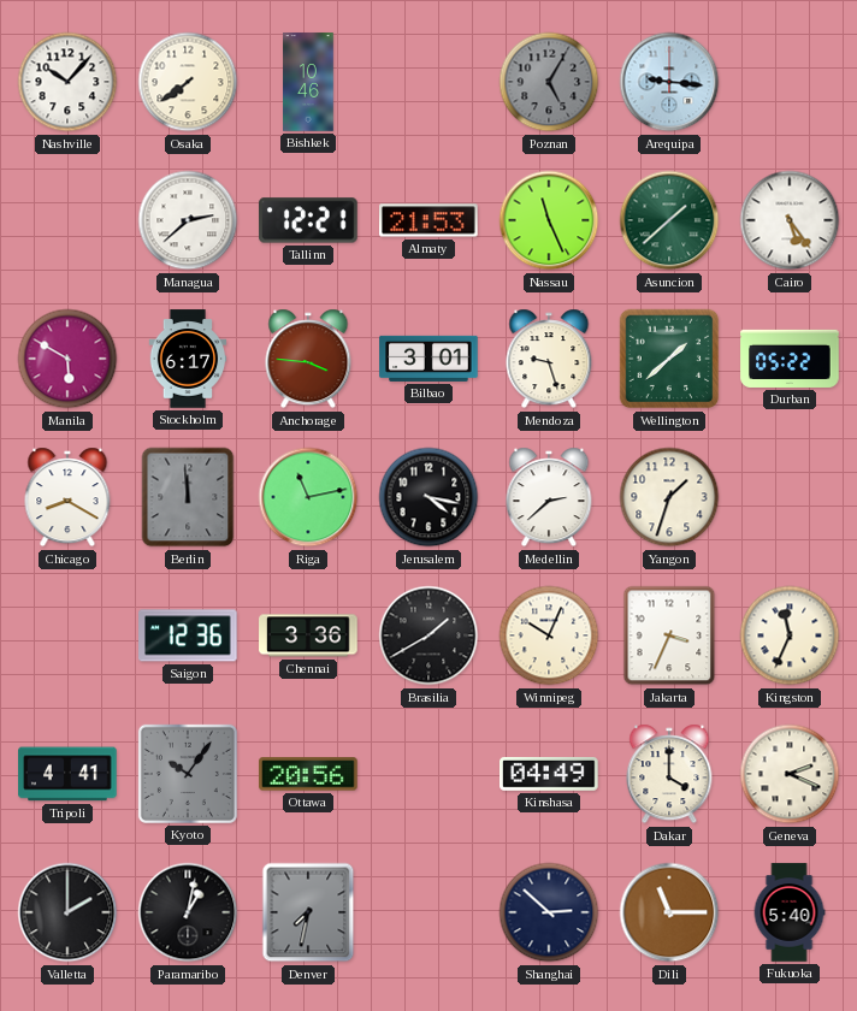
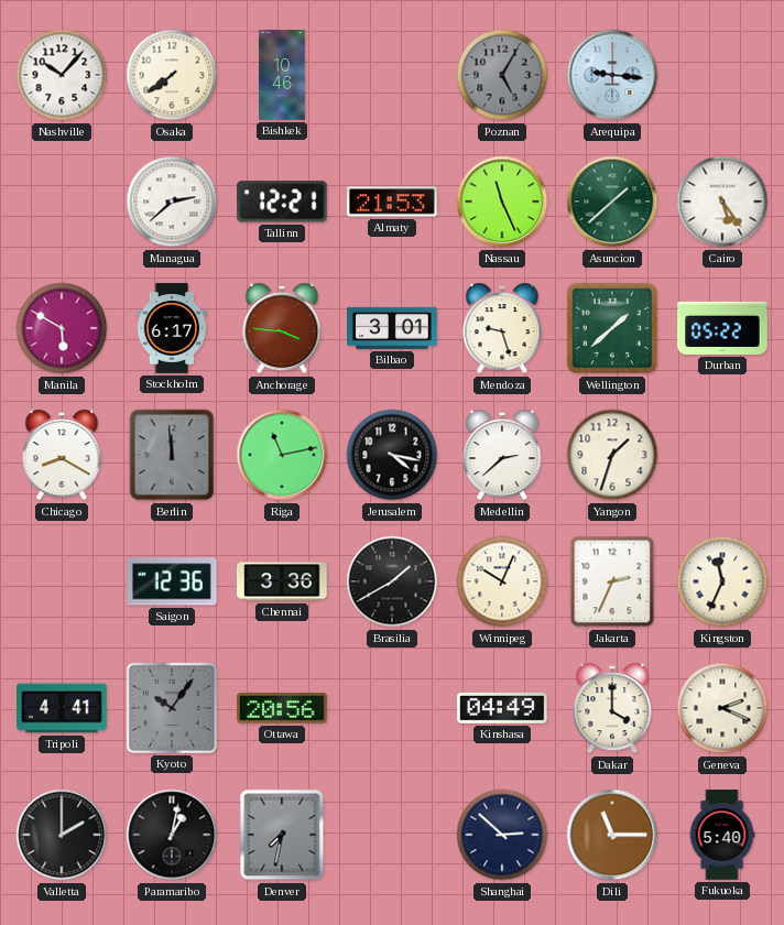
Jakarta: 3:34 -> 2:34 (612, 581)
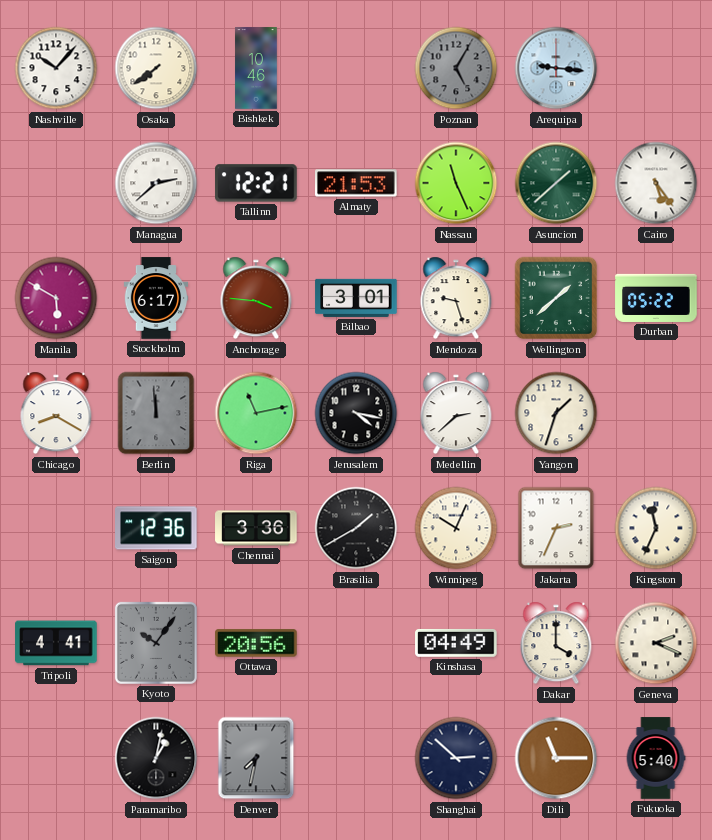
Valletta: 2:00 -> none (62, 835)
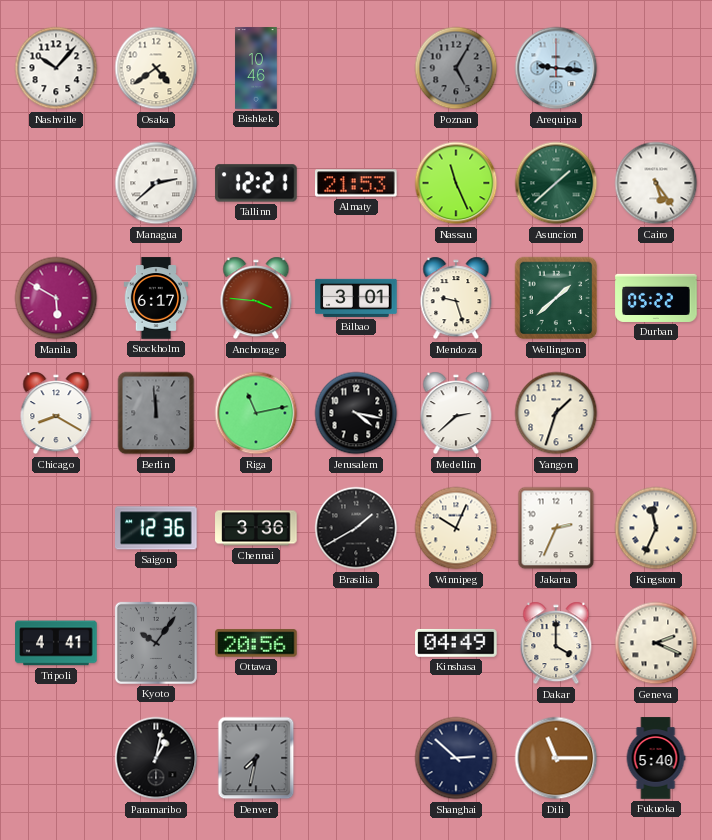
Osaka: 7:39 -> 4:39 (156, 68)
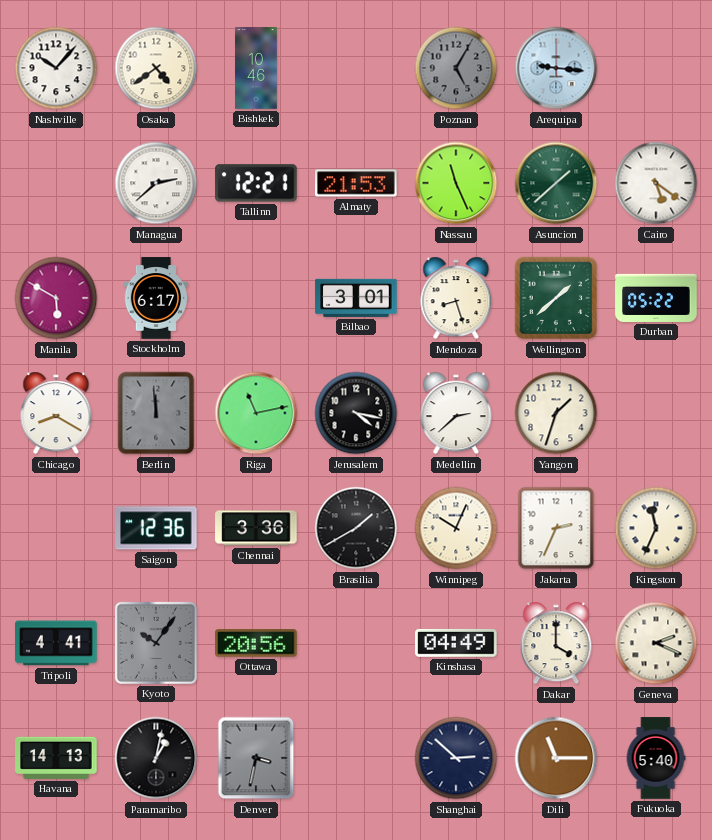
Cairo: 5:24 -> 5:21 (656, 183)
Anchorage: 3:46 -> none (256, 298)
Mendoza: 9:27 -> 8:27 (456, 298)
Havana: none -> 14:13 (56, 758)
Denver: 7:32 -> 3:32 (256, 758)
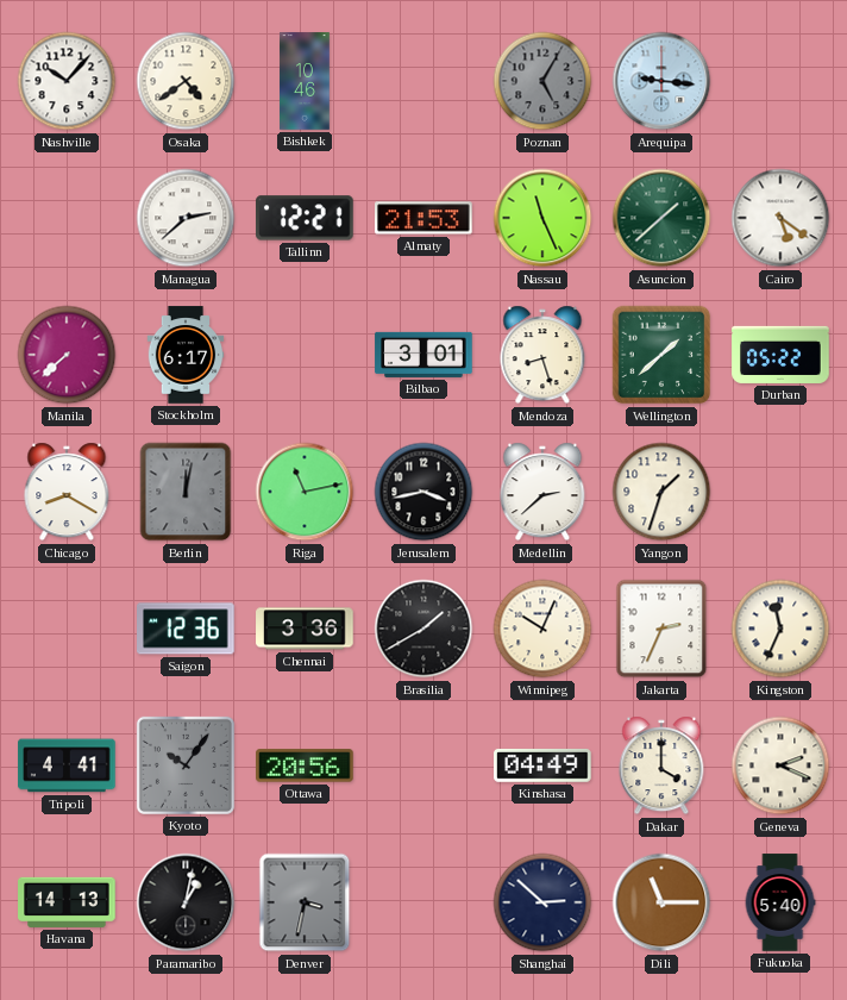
Manila: 5:50 -> 7:38 (67, 355)
Berlin: 11:59 -> 12:02 (186, 492)
Jerusalem: 4:17 -> 3:43 (424, 492)
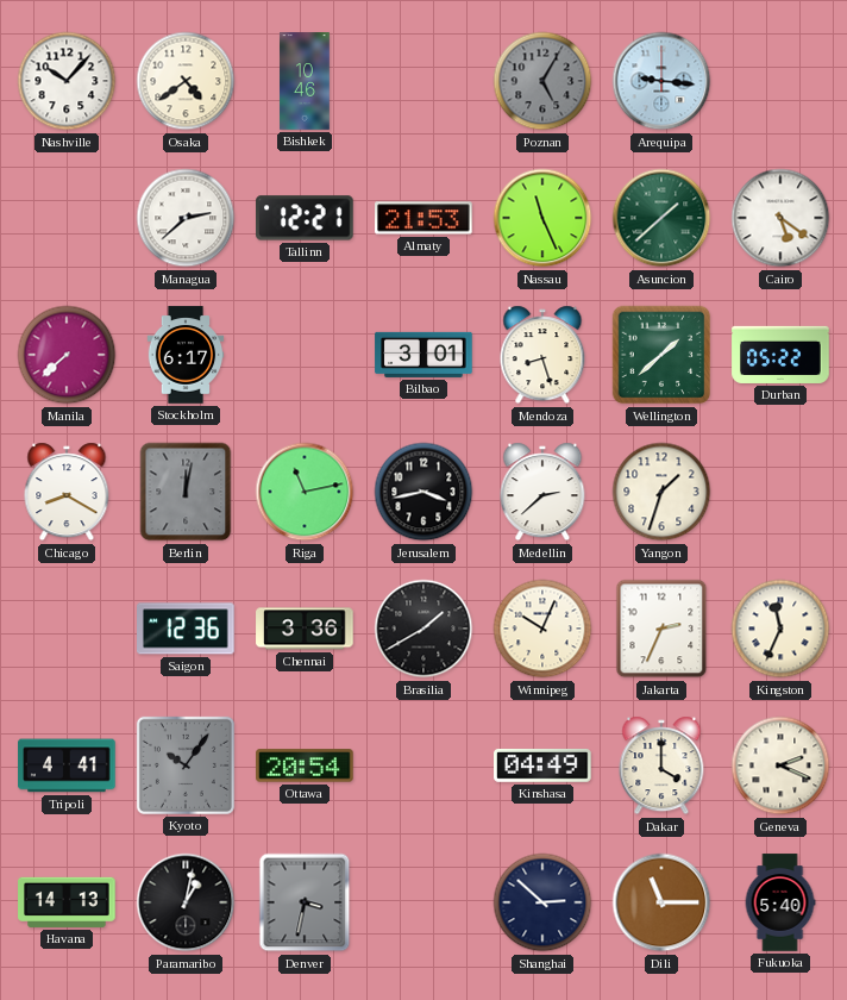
Ottawa: 20:56 -> 20:54 (305, 765)
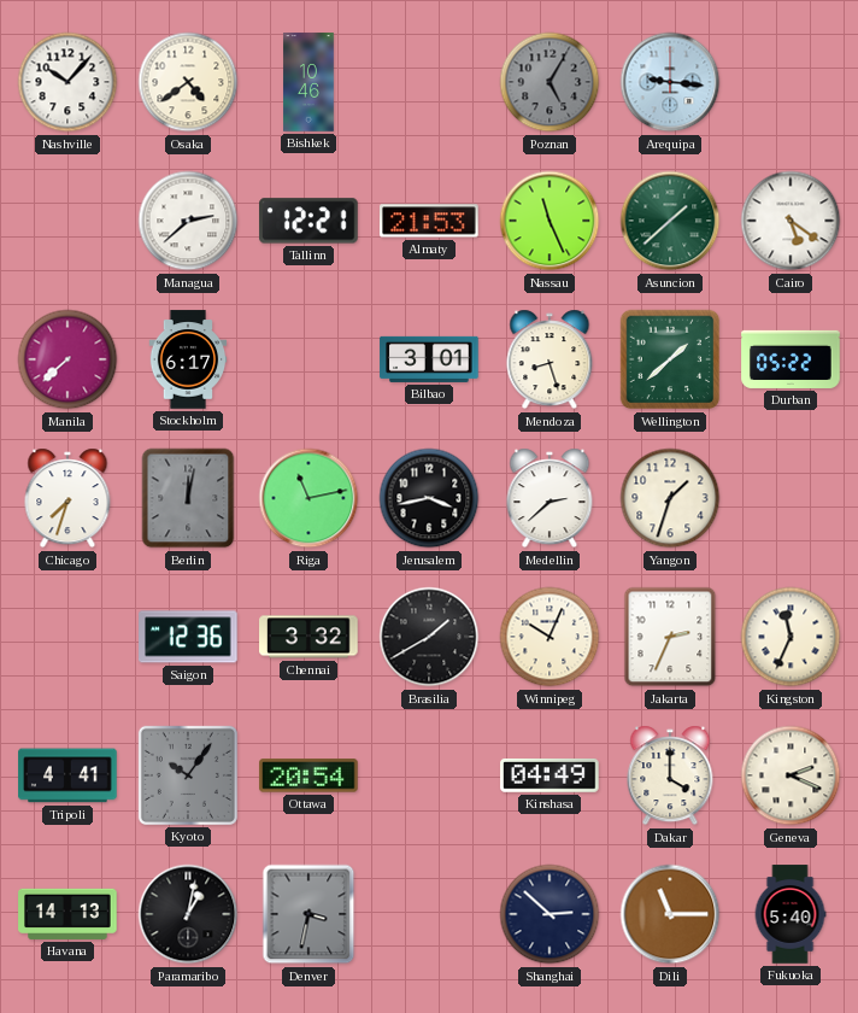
Chicago: 8:20 -> 7:33 (67, 498)
Chennai: 3:36 -> 3:32 (308, 637)
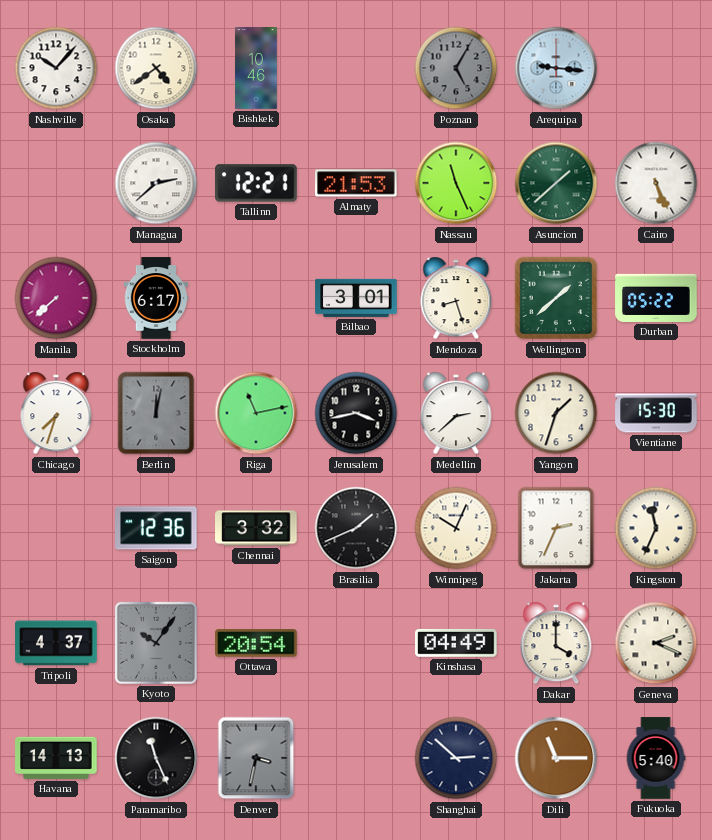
Cairo: 5:21 -> 5:26 (656, 183)
Vientiane: none -> 15:30 (656, 413)
Brasilia: 1:40 -> 1:41 (356, 528)
Tripoli: 4:41 -> 4:37 (56, 643)
Paramaribo: 1:02 -> 11:26 (156, 758)
